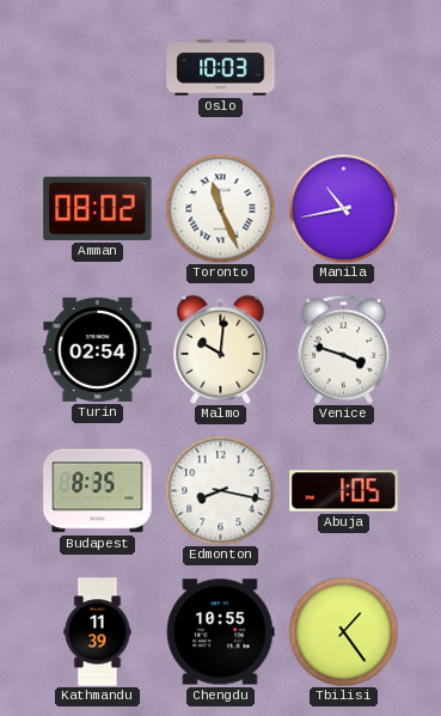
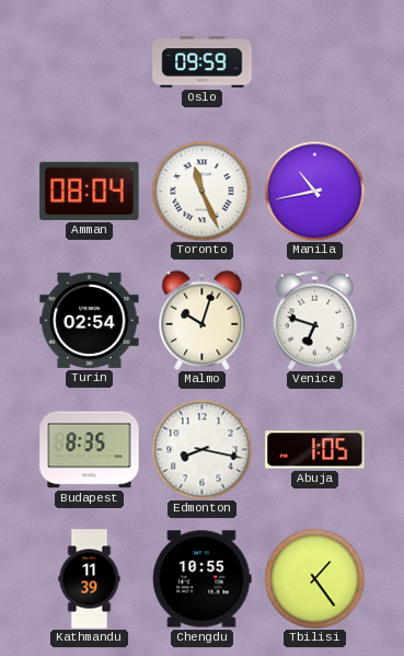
Oslo: 10:03 -> 09:59 (203, 62)
Amman: 08:02 -> 08:04 (90, 191)
Malmo: 10:01 -> 10:03 (203, 320)
Venice: 3:48 -> 6:48 (314, 320)
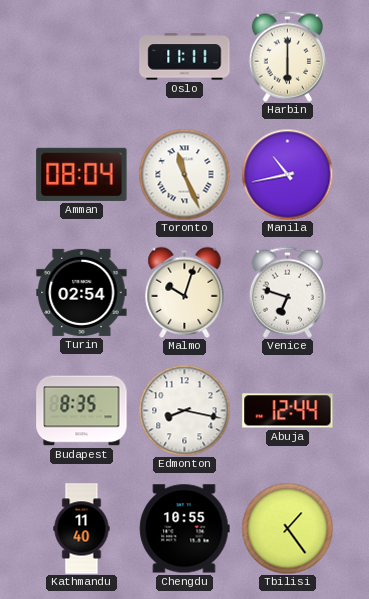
Oslo: 09:59 -> 11:11 (185, 57)
Harbin: none -> 6:00 (287, 56)
Abuja: 1:05 -> 12:44 (288, 411)
Kathmandu: 11:39 -> 11:40 (82, 529)
